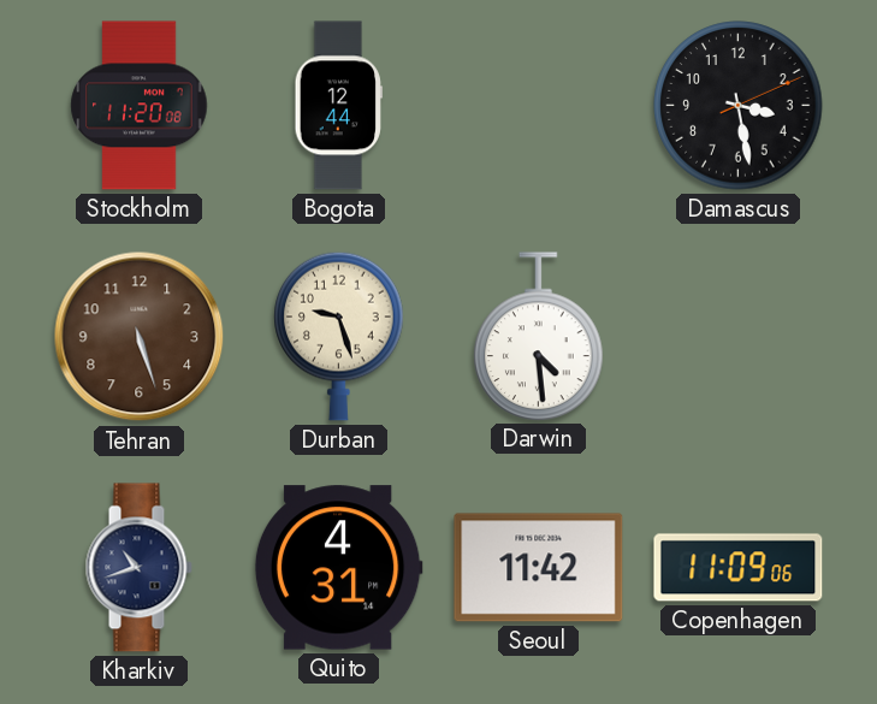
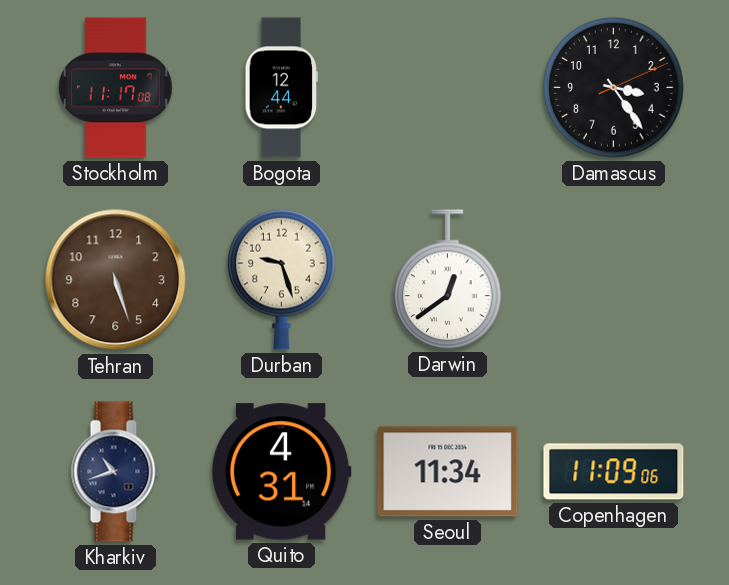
Stockholm: 11:20 -> 11:17 (116, 88)
Damascus: 3:28 -> 3:24 (614, 88)
Darwin: 4:29 -> 12:39 (448, 279)
Seoul: 11:42 -> 11:34 (448, 472)
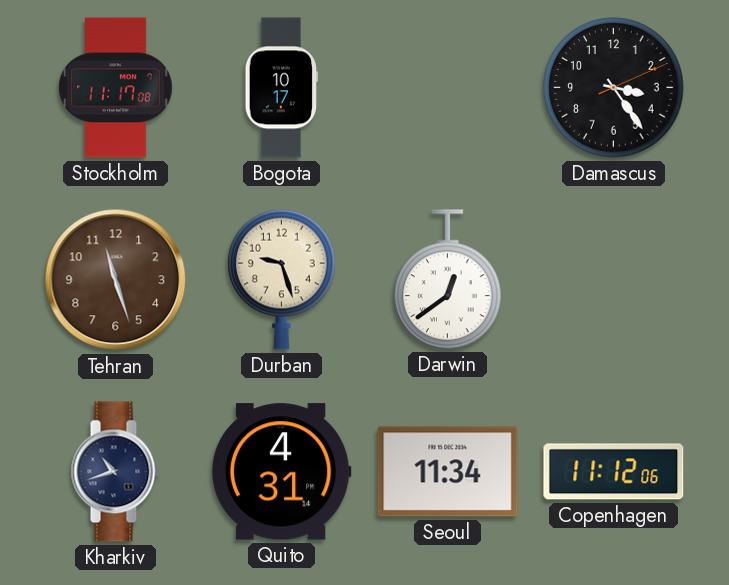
Bogota: 12:44 -> 10:17 (281, 88)
Tehran: 5:27 -> 11:27 (116, 280)
Copenhagen: 11:09 -> 11:12 (614, 472)
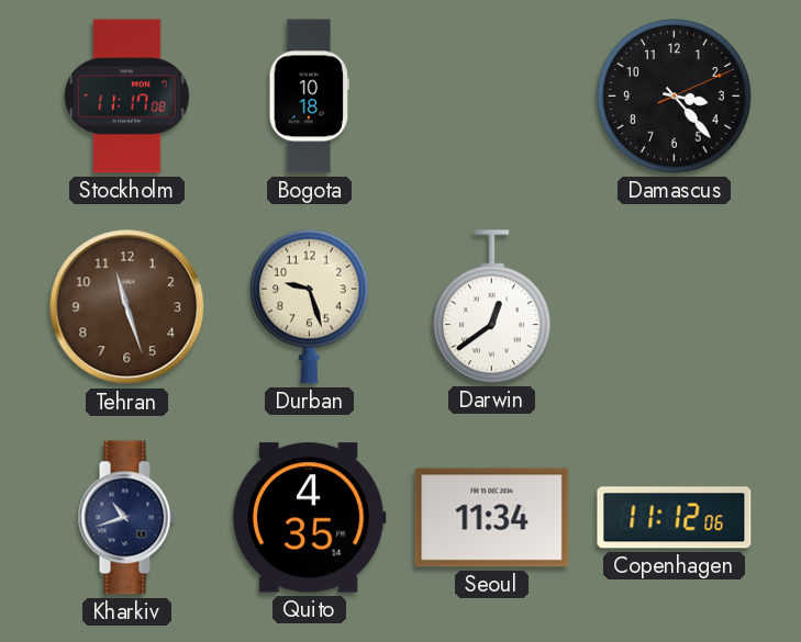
Bogota: 10:17 -> 10:18 (309, 97)
Damascus: 3:24 -> 3:23 (675, 97)
Quito: 4:31 -> 4:35 (309, 518)
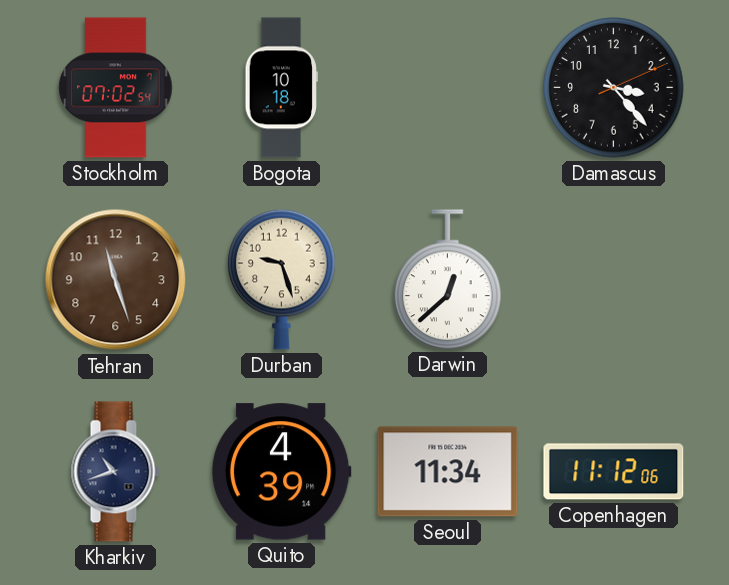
Stockholm: 11:17 -> 07:02 (116, 88)
Darwin: 12:39 -> 12:38 (448, 279)
Quito: 4:35 -> 4:39 (281, 472)
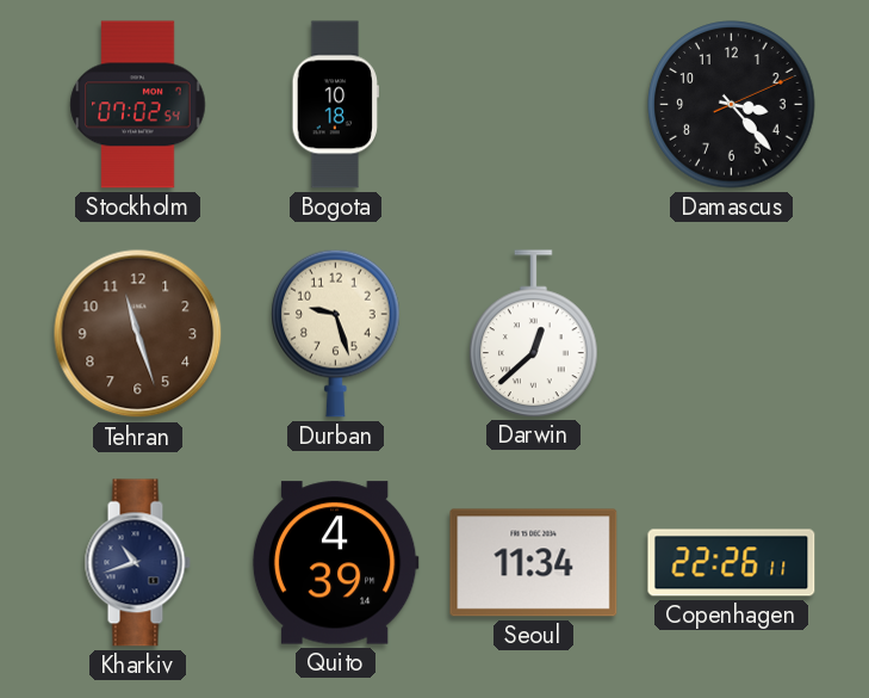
Copenhagen: 11:12 -> 22:26 (732, 563)
